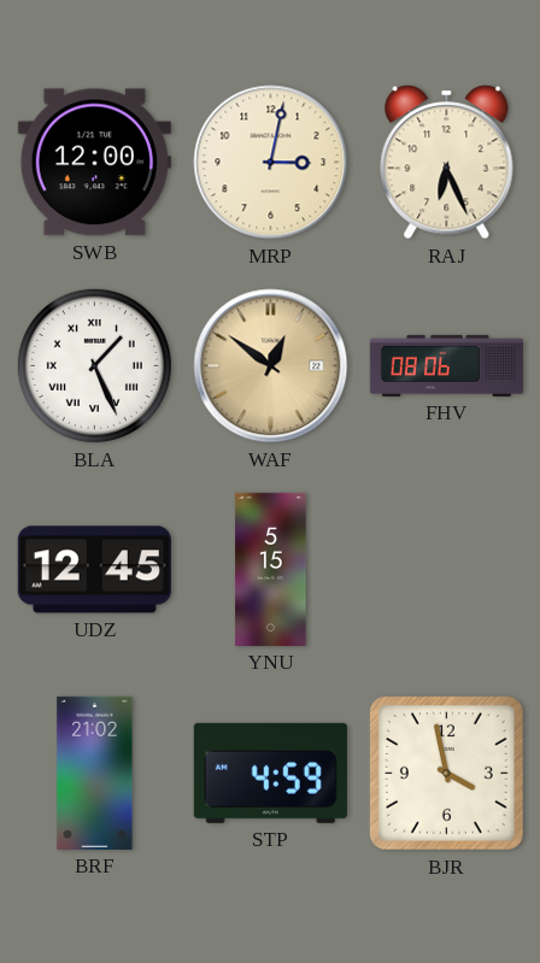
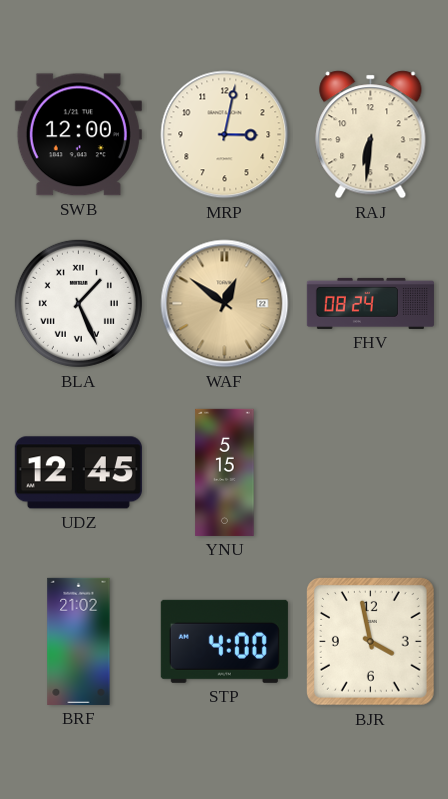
RAJ: 6:26 -> 6:31 (371, 135)
FHV: 08:06 -> 08:24 (370, 303)
STP: 4:59 -> 4:00 (224, 641)
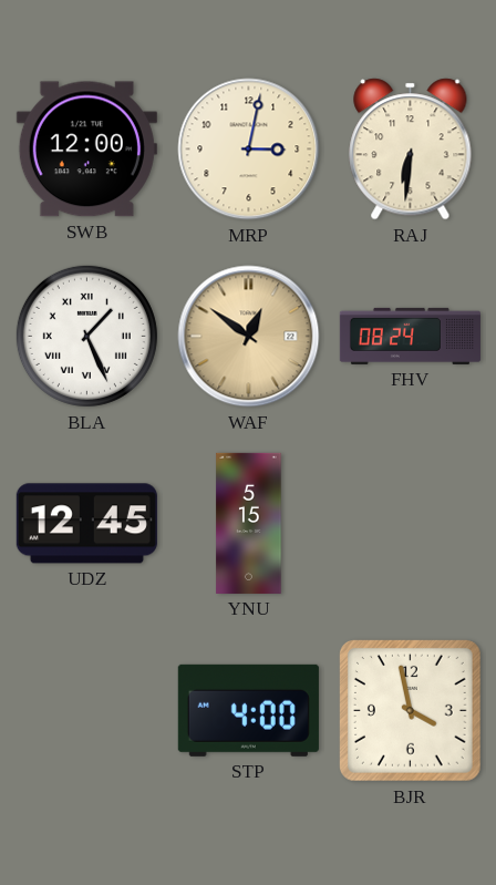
BRF: 21:02 -> none (79, 641)
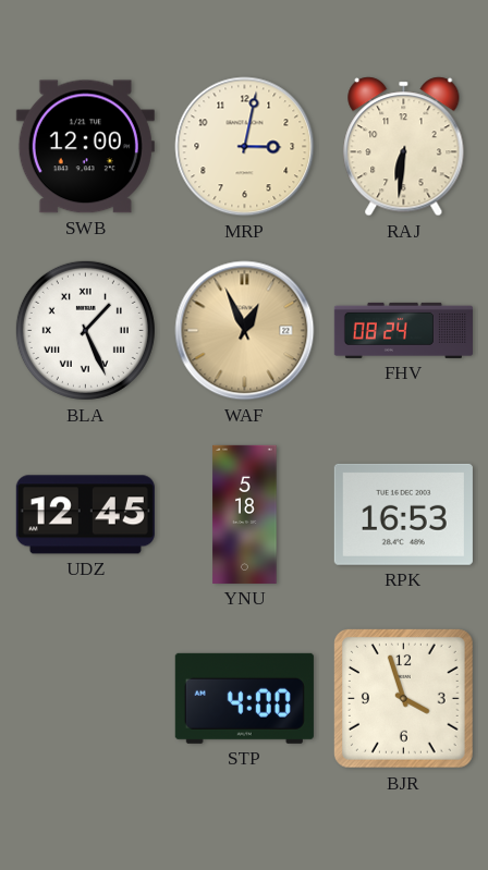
WAF: 12:51 -> 12:56 (245, 331)
YNU: 5:15 -> 5:18 (245, 514)
RPK: none -> 16:53 (403, 514)
BJR: 3:58 -> 3:57 (403, 698)
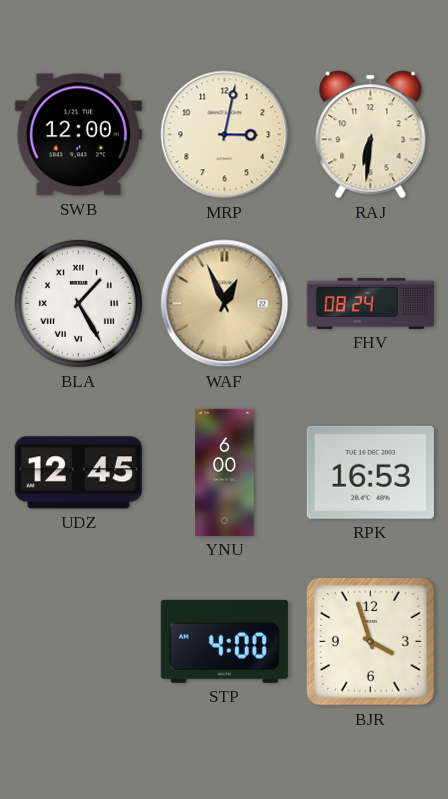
BLA: 1:26 -> 1:25 (78, 303)
YNU: 5:18 -> 6:00 (225, 472)
